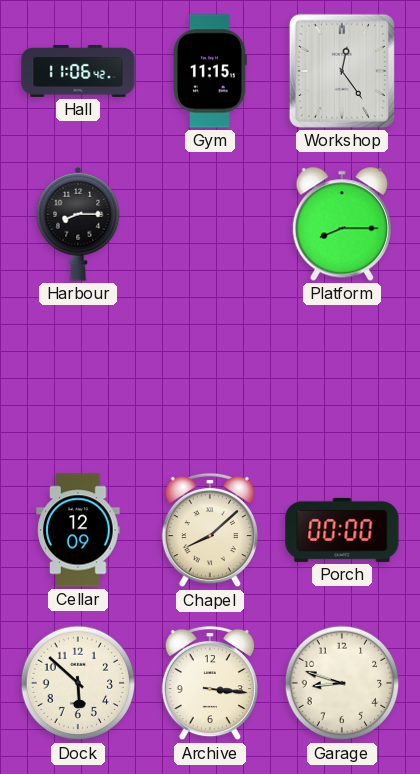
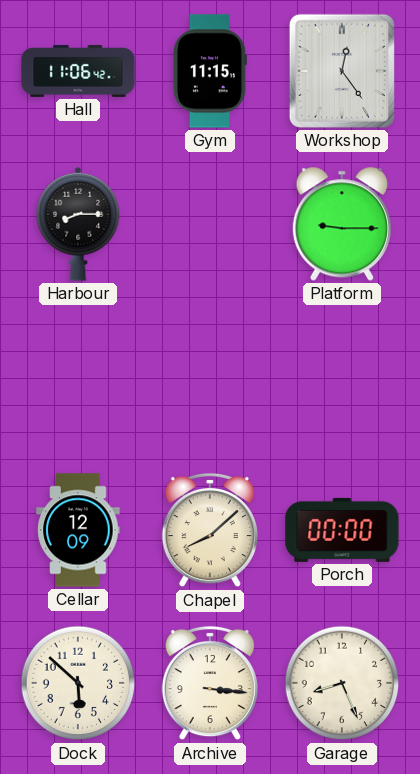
Platform: 8:15 -> 9:15 (342, 224)
Garage: 8:48 -> 8:26 (342, 683)
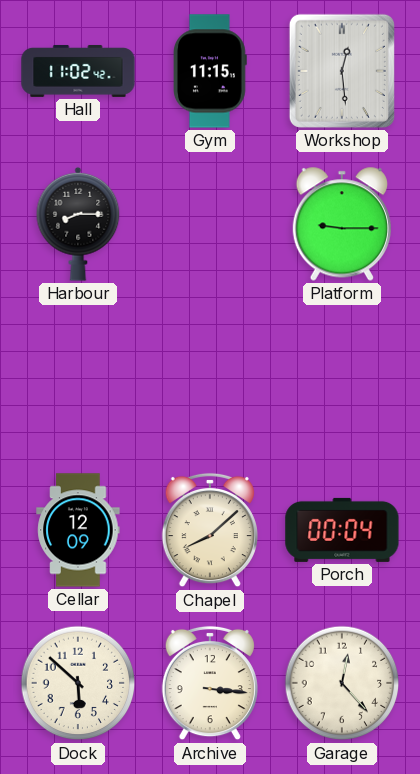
Hall: 11:06 -> 11:02 (78, 71)
Workshop: 12:24 -> 12:29 (342, 71)
Porch: 00:00 -> 00:04 (342, 530)
Garage: 8:26 -> 12:23 (342, 683)
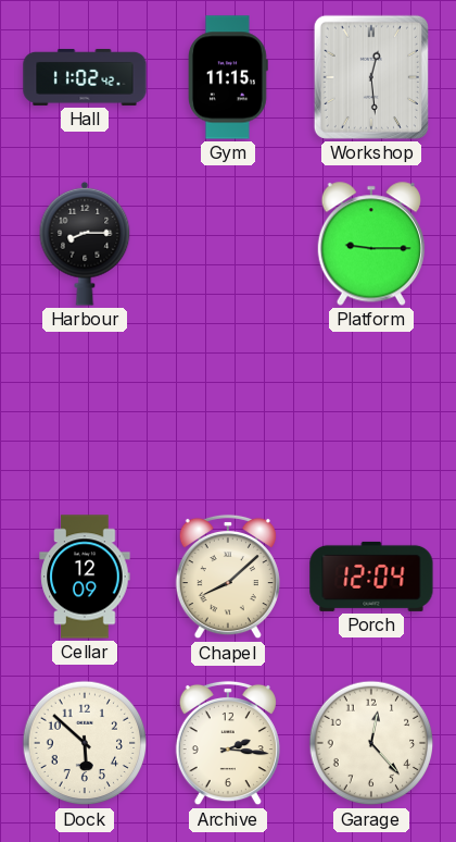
Porch: 00:04 -> 12:04 (371, 577)
Archive: 3:16 -> 2:16 (228, 743)
